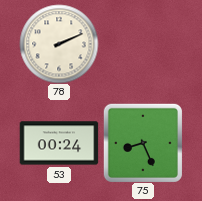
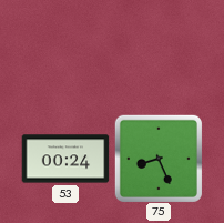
78: 2:11 -> none (59, 44)
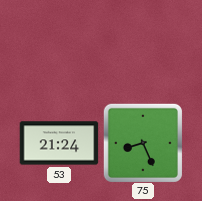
53: 00:24 -> 21:24 (59, 143)
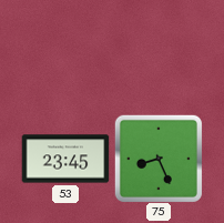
53: 21:24 -> 23:45 (65, 159)
